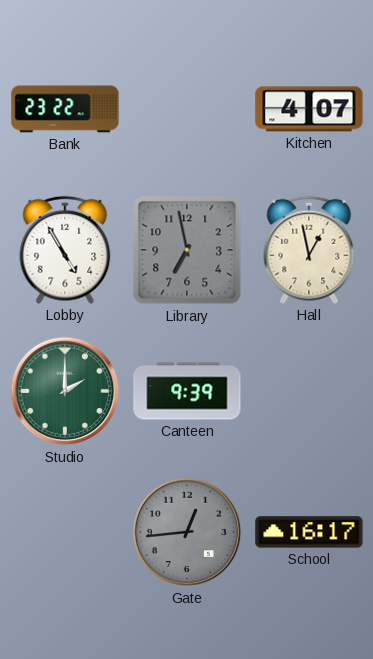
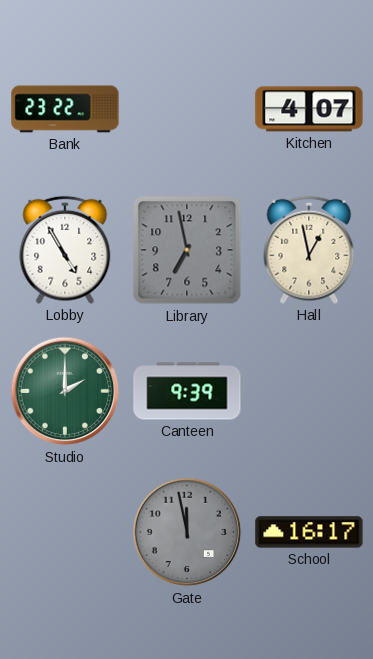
Gate: 12:44 -> 11:58 (187, 532)
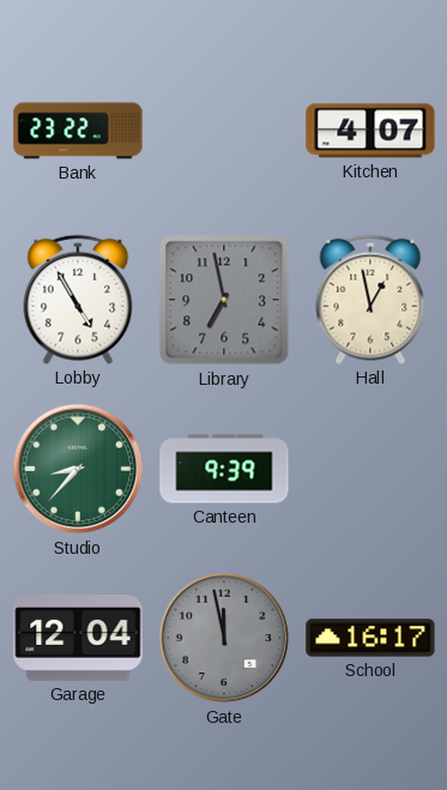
Studio: 2:00 -> 8:37 (78, 469)
Garage: none -> 12:04 (78, 638)
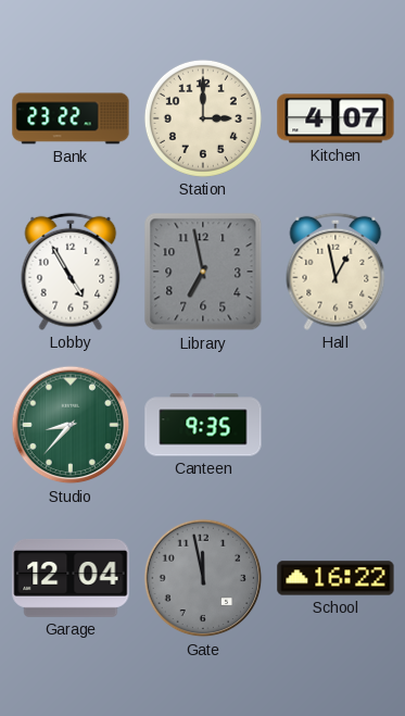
Station: none -> 3:00 (203, 118)
Canteen: 9:39 -> 9:35 (203, 425)
School: 16:17 -> 16:22 (336, 578)
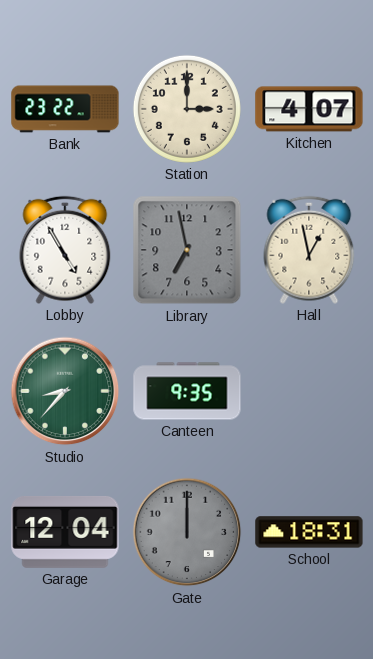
Gate: 11:58 -> 12:00 (187, 532)
School: 16:22 -> 18:31 (309, 532)
